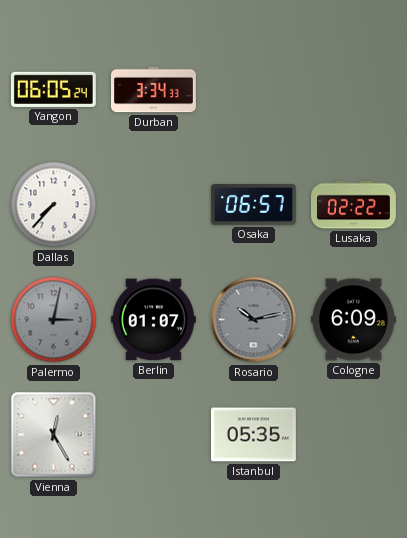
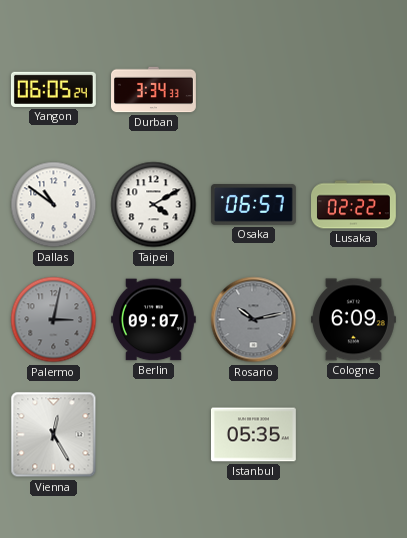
Dallas: 7:37 -> 10:51 (54, 205)
Taipei: none -> 4:10 (154, 205)
Berlin: 01:07 -> 09:07 (153, 320)
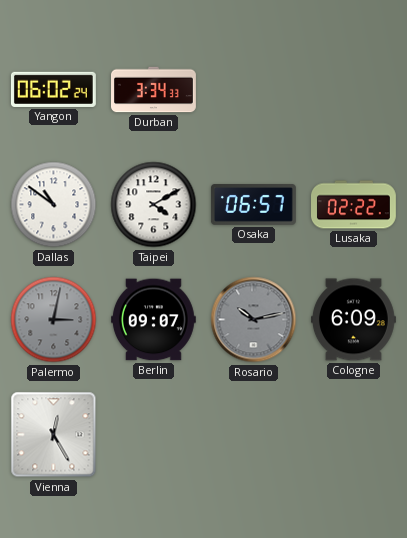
Yangon: 06:05 -> 06:02 (53, 89)
Istanbul: 05:35 -> none (253, 435)
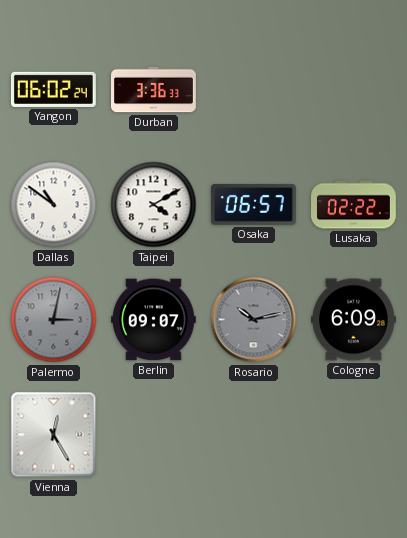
Durban: 3:34 -> 3:36 (154, 90)
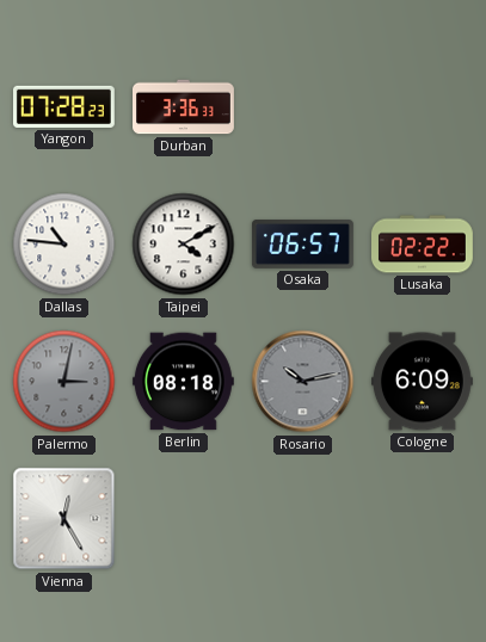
Yangon: 06:02 -> 07:28 (63, 106)
Dallas: 10:51 -> 10:46 (64, 245)
Berlin: 09:07 -> 08:18 (183, 382)
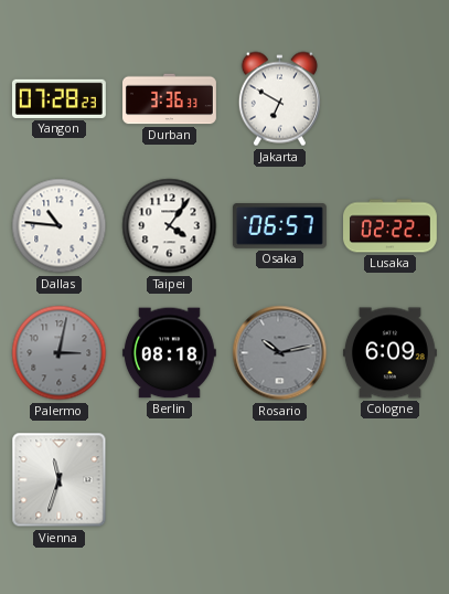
Jakarta: none -> 6:50 (279, 99)
Taipei: 4:10 -> 4:06 (170, 226)
Vienna: 12:25 -> 11:33 (60, 480)
